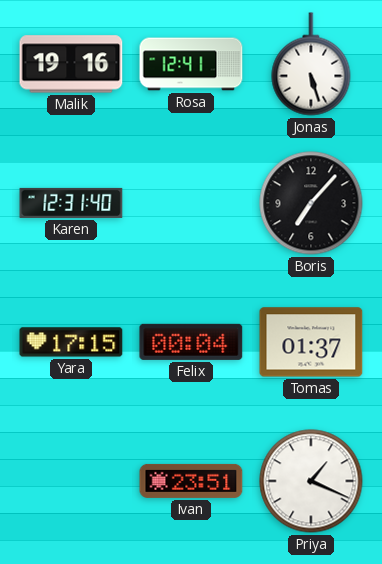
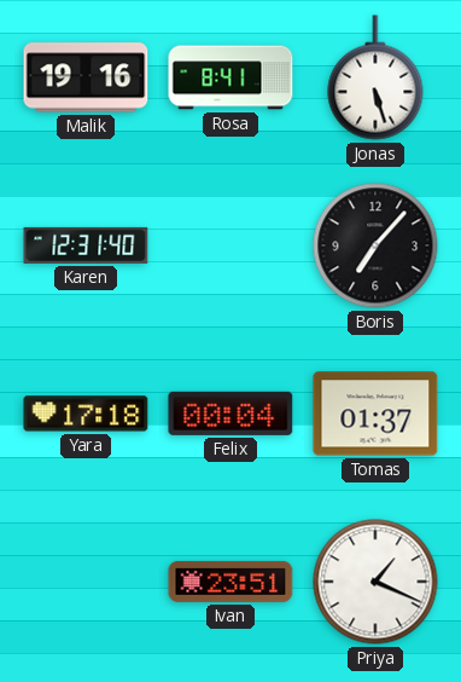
Rosa: 12:41 -> 8:41 (230, 77)
Yara: 17:15 -> 17:18 (86, 414)
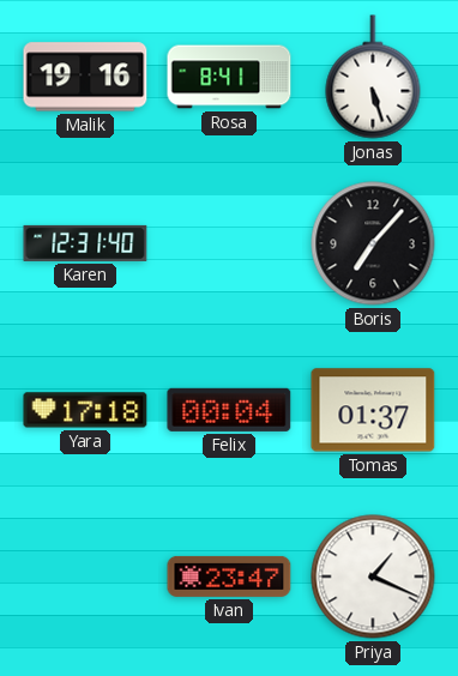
Ivan: 23:51 -> 23:47 (229, 577)
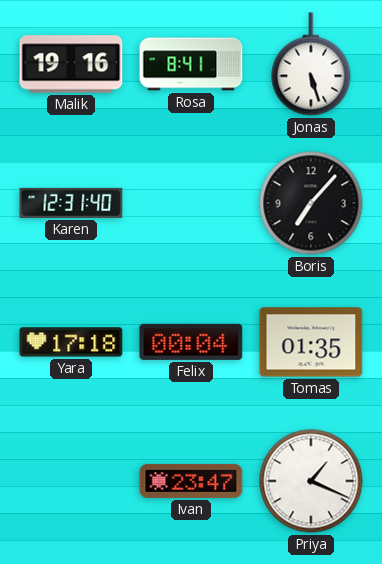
Tomas: 01:37 -> 01:35 (311, 342)
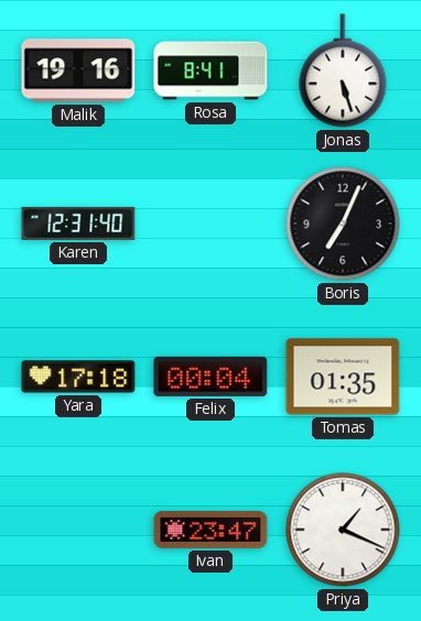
Boris: 7:07 -> 7:04 (343, 224)
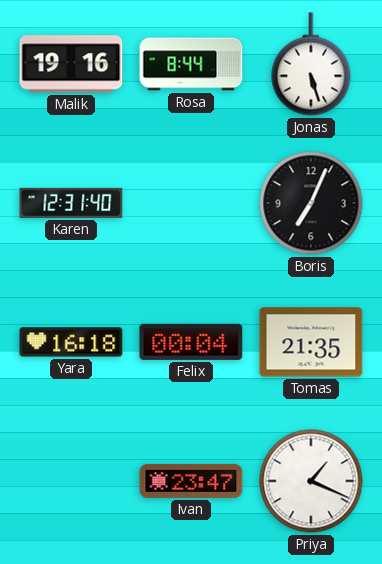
Rosa: 8:41 -> 8:44 (191, 64)
Yara: 17:18 -> 16:18 (71, 342)
Tomas: 01:35 -> 21:35 (311, 342)
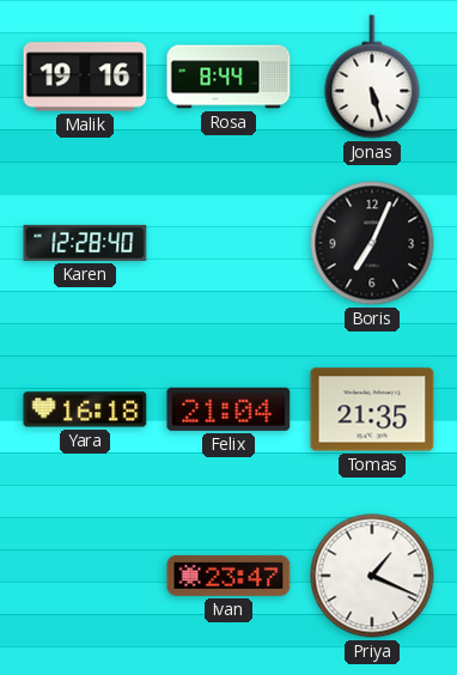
Karen: 12:31 -> 12:28 (85, 243)
Felix: 00:04 -> 21:04 (228, 409)
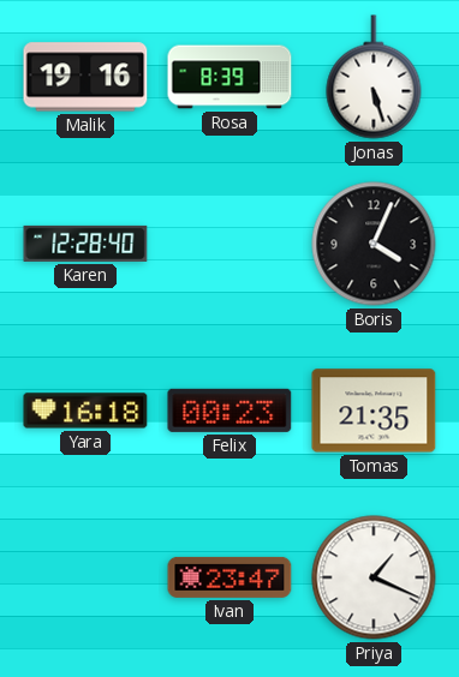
Rosa: 8:44 -> 8:39 (229, 77)
Boris: 7:04 -> 4:04 (374, 244)
Felix: 21:04 -> 00:23 (229, 411)
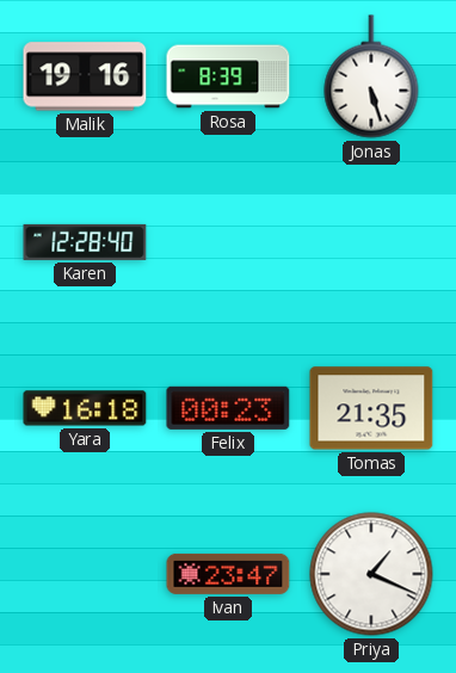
Boris: 4:04 -> none (374, 244)
